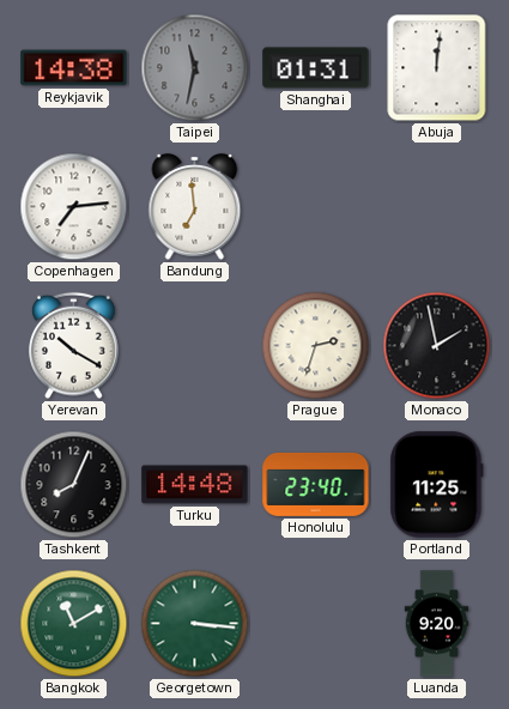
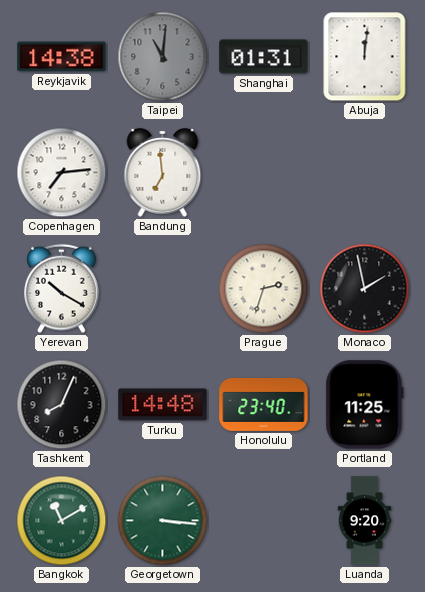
Taipei: 11:32 -> 11:01 (163, 57)
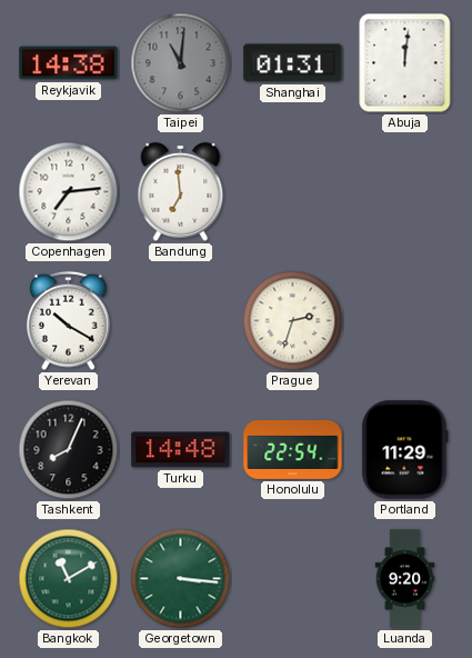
Monaco: 1:58 -> none (365, 289)
Honolulu: 23:40 -> 22:54 (293, 449)
Portland: 11:25 -> 11:29 (405, 450)
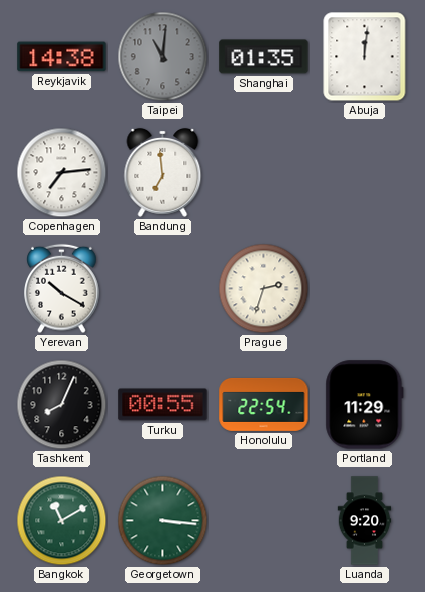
Shanghai: 01:31 -> 01:35 (264, 57)
Turku: 14:48 -> 00:55 (163, 405)
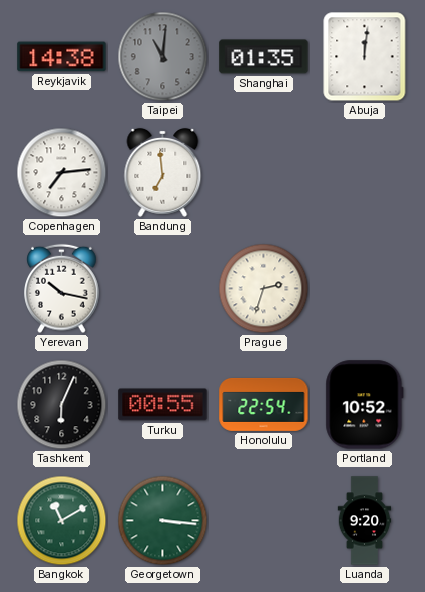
Yerevan: 10:20 -> 10:17 (62, 289)
Tashkent: 8:04 -> 6:04 (62, 405)
Portland: 11:29 -> 10:52 (365, 405)
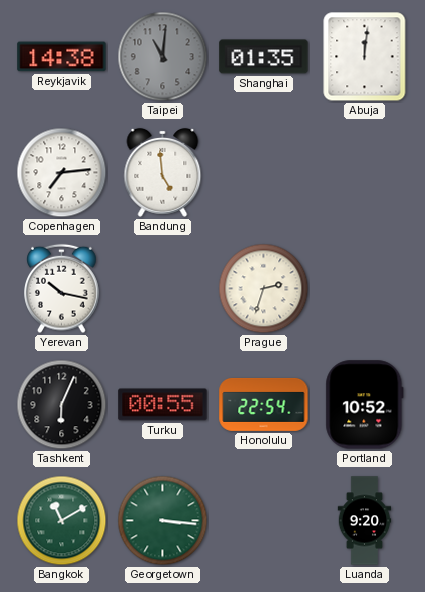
Bandung: 6:59 -> 4:59 (163, 172)
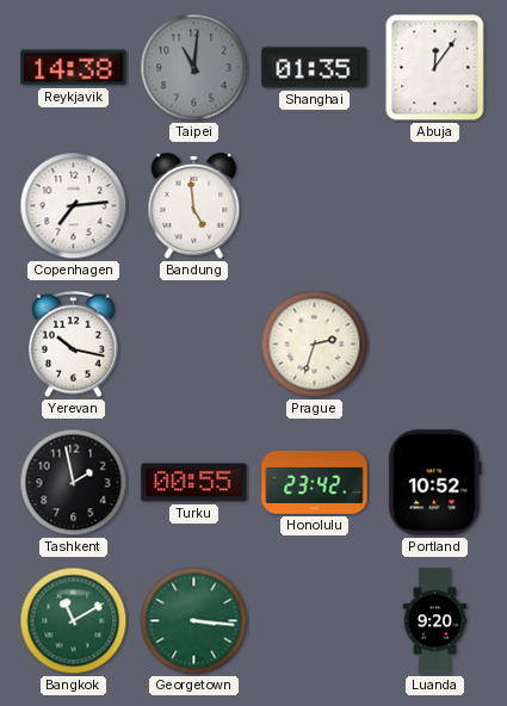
Abuja: 12:01 -> 12:06 (435, 68)
Tashkent: 6:04 -> 1:58 (74, 483)
Honolulu: 22:54 -> 23:42 (315, 482)
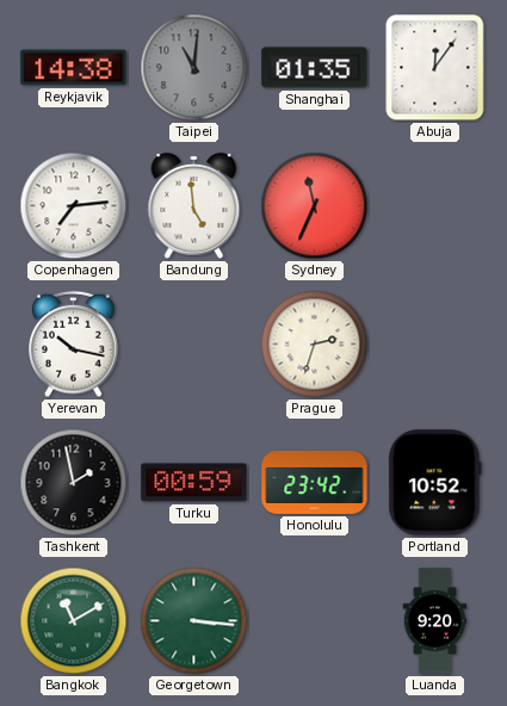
Sydney: none -> 11:34 (315, 206)
Turku: 00:55 -> 00:59 (194, 483)
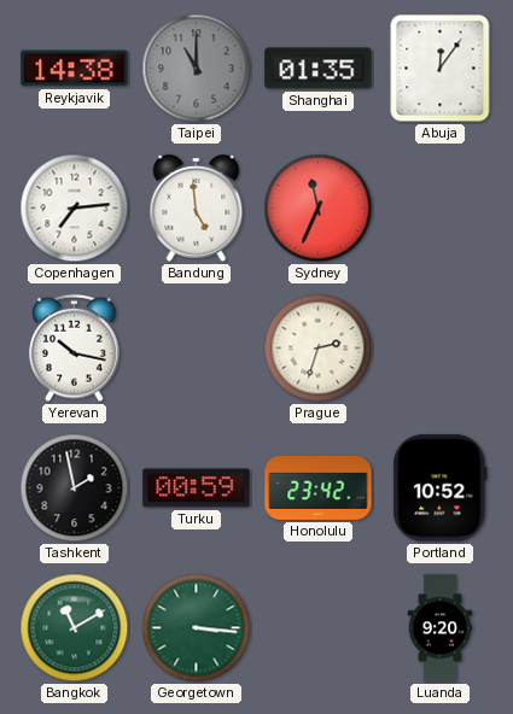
Taipei: 11:01 -> 11:00 (197, 69)
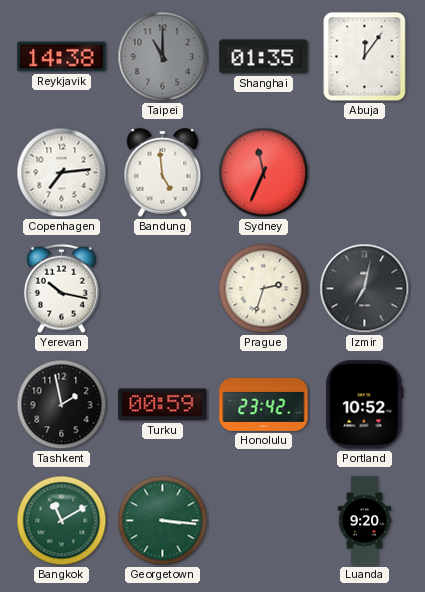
Izmir: none -> 7:02 (365, 289)
